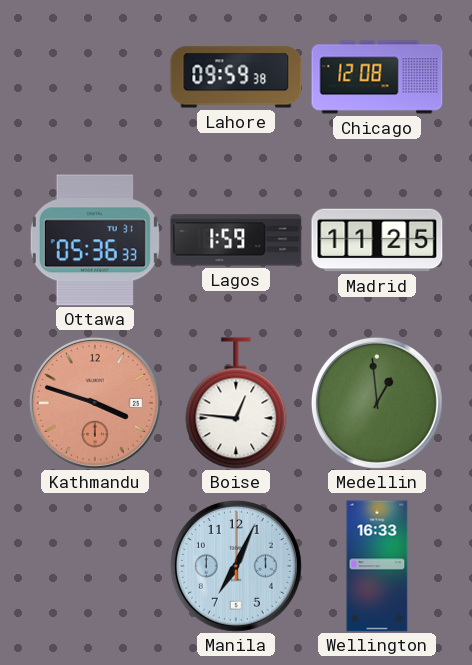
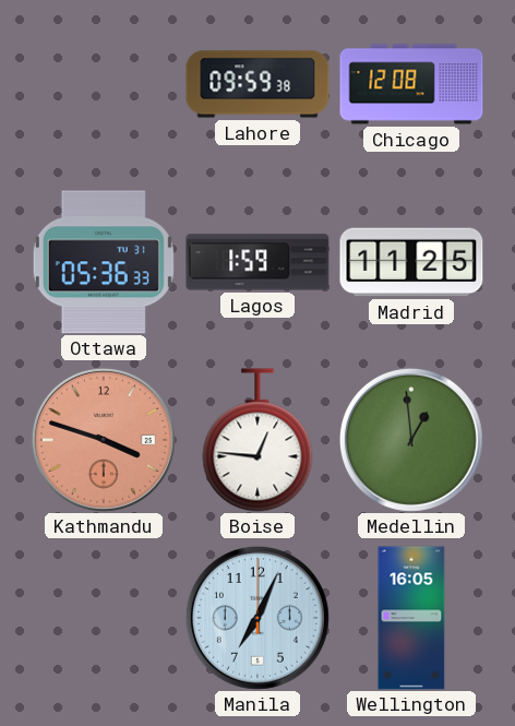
Wellington: 16:33 -> 16:05 (411, 618)
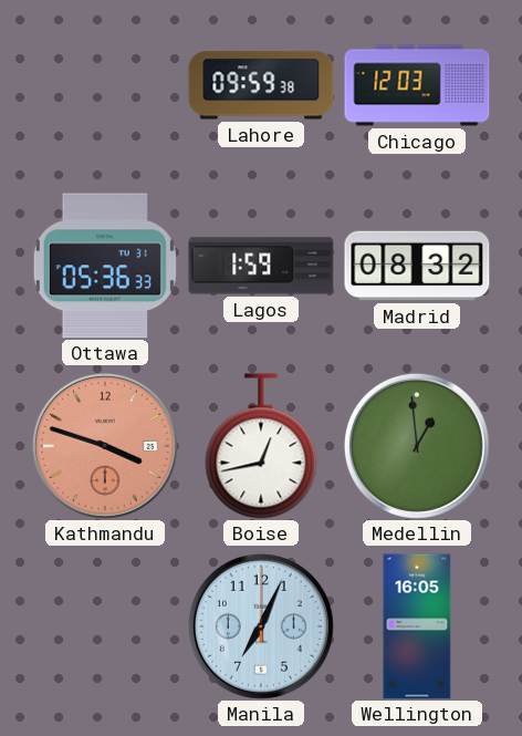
Chicago: 12:08 -> 12:03 (417, 85)
Madrid: 11:25 -> 08:32 (417, 266)
Boise: 12:46 -> 12:43 (261, 446)
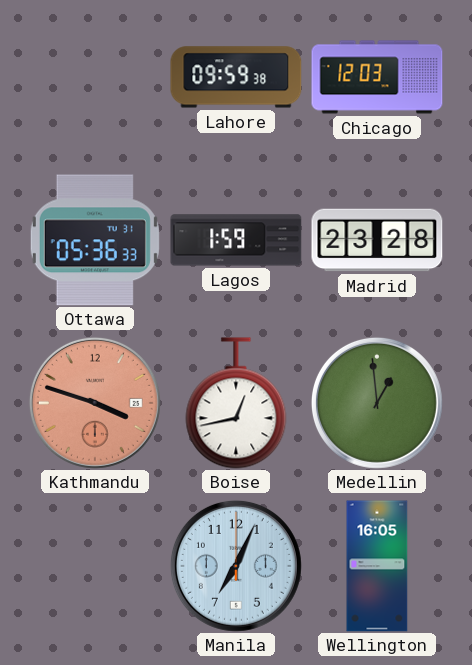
Madrid: 08:32 -> 23:28 (377, 240)
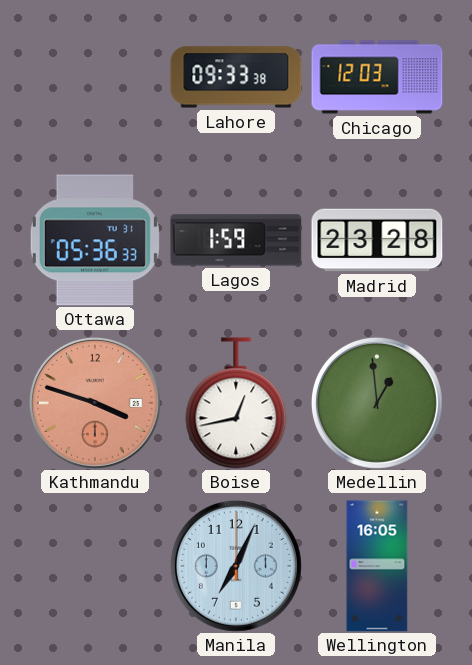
Lahore: 09:59 -> 09:33 (236, 77)
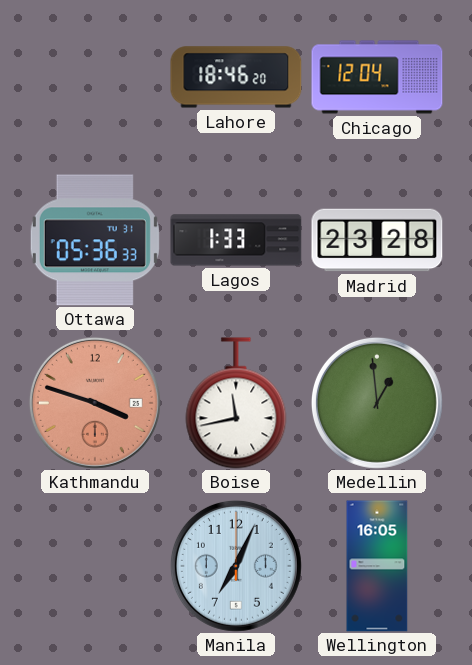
Lahore: 09:33 -> 18:46 (236, 77)
Chicago: 12:03 -> 12:04 (377, 77)
Lagos: 1:59 -> 1:33 (236, 240)
Boise: 12:43 -> 11:43 (236, 403)
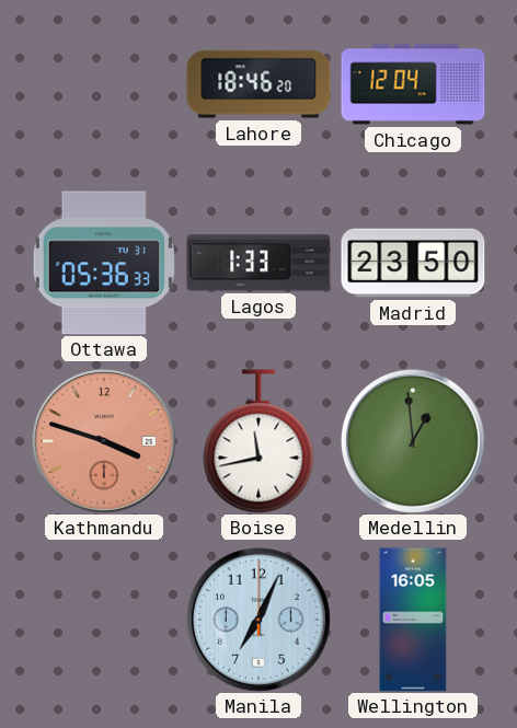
Madrid: 23:28 -> 23:50 (413, 263)
